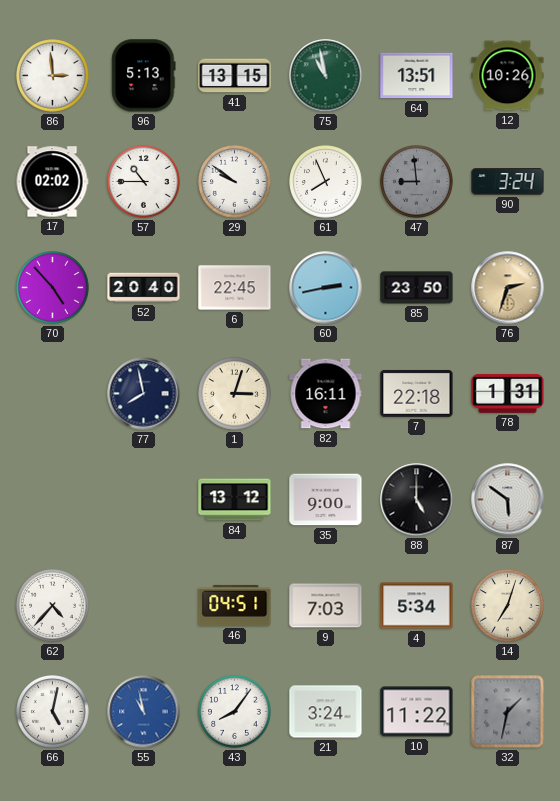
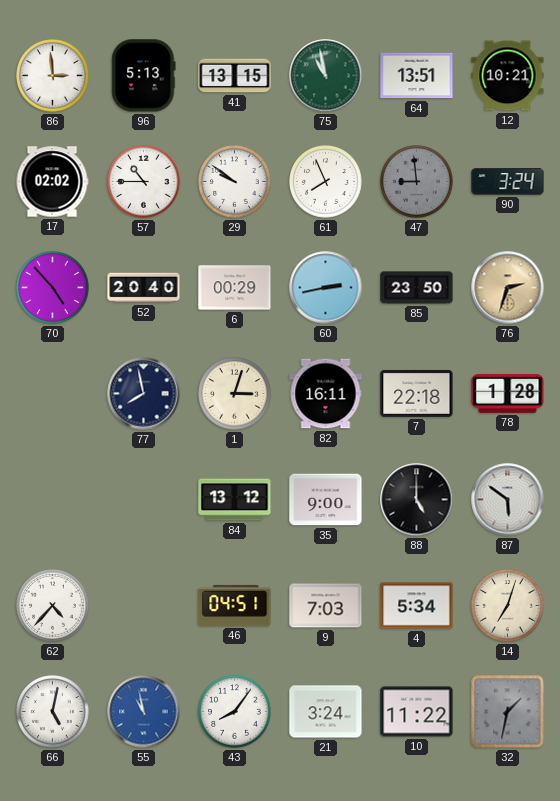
12: 10:26 -> 10:21 (508, 76)
6: 22:45 -> 00:29 (235, 288)
78: 1:31 -> 1:28 (508, 393)
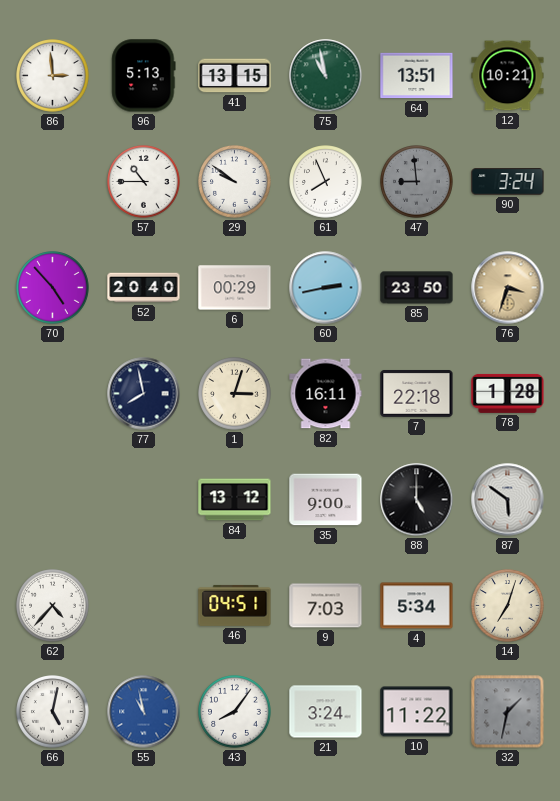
17: 02:02 -> none (52, 182)
76: 2:33 -> 3:33 (508, 288)
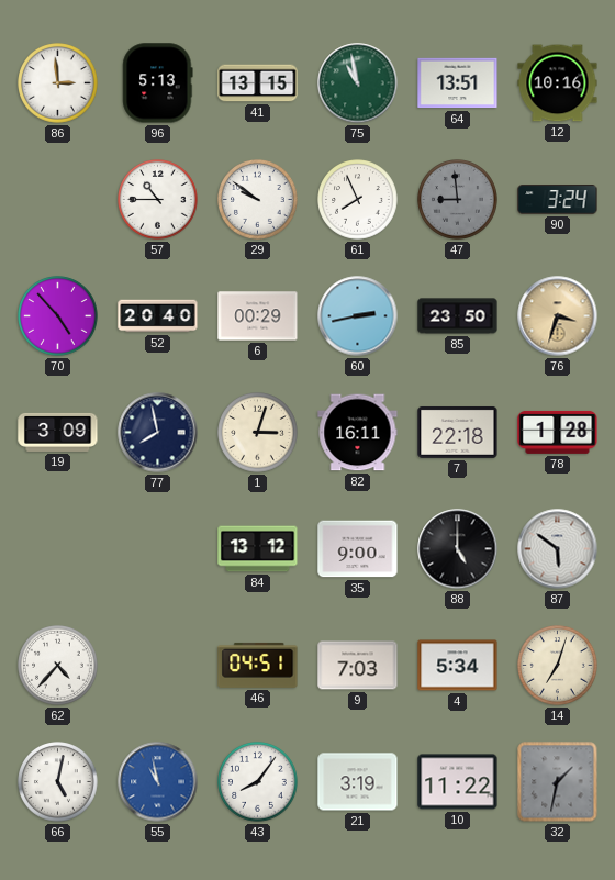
12: 10:21 -> 10:16 (558, 83)
19: none -> 3:09 (58, 432)
21: 3:24 -> 3:19 (358, 782)
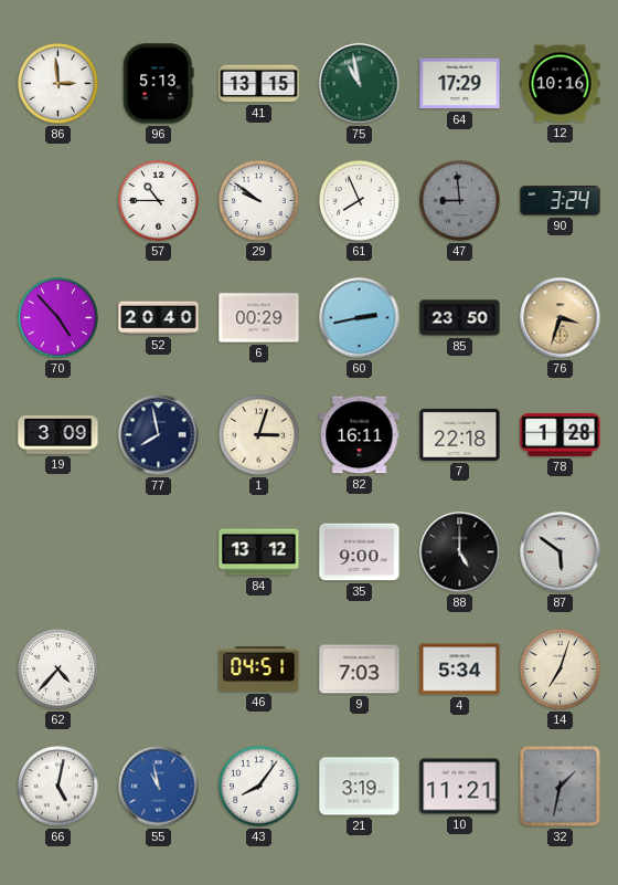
64: 13:51 -> 17:29 (460, 84)
10: 11:22 -> 11:21 (460, 787)
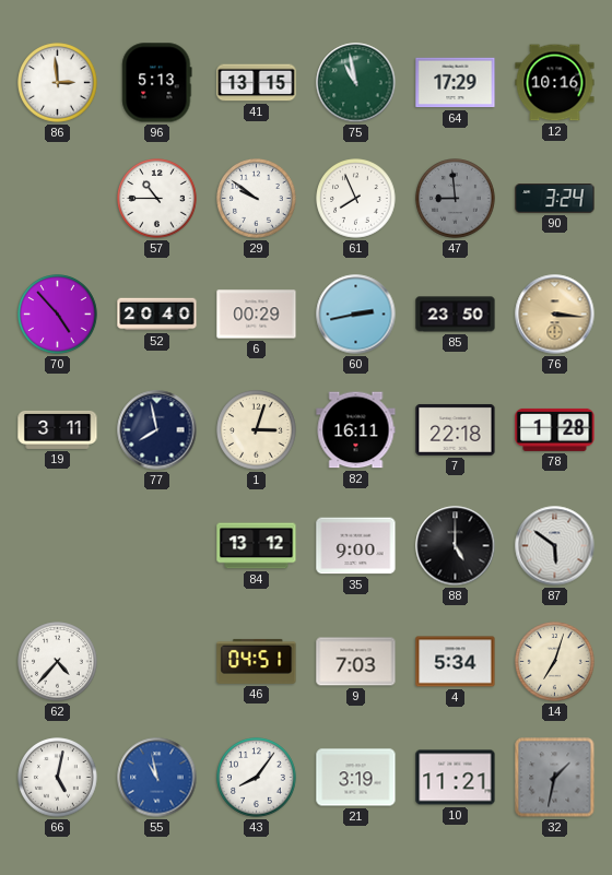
76: 3:33 -> 3:16 (555, 315)
19: 3:09 -> 3:11 (58, 429)
